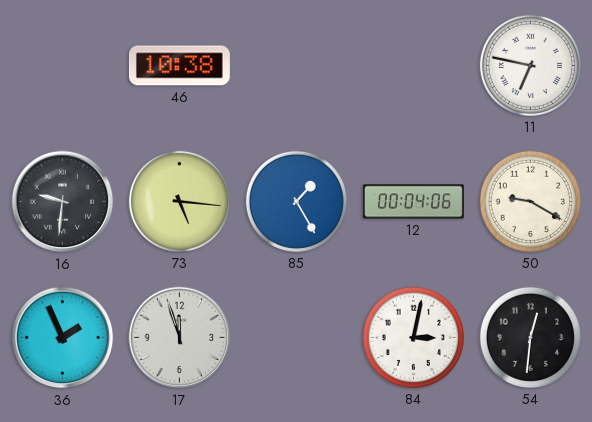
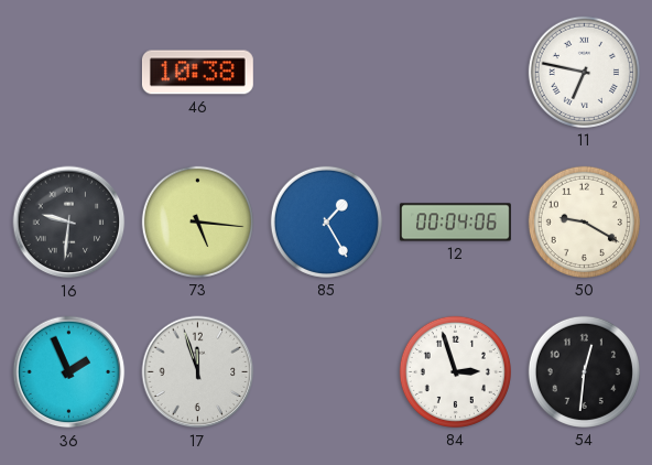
84: 3:02 -> 2:57 (455, 371)
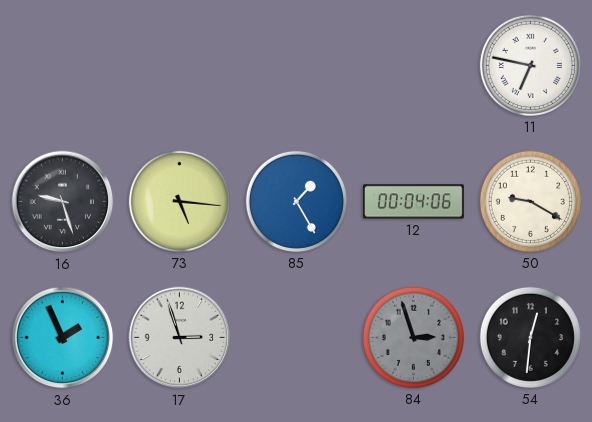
46: 10:38 -> none (197, 73)
16: 9:31 -> 9:27 (63, 202)
17: 11:57 -> 2:57 (180, 338)
84 dial: white -> grey (413, 337)
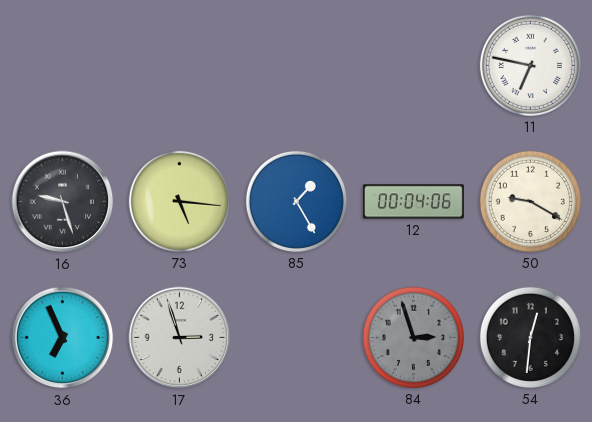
36: 1:56 -> 6:56 (63, 338)
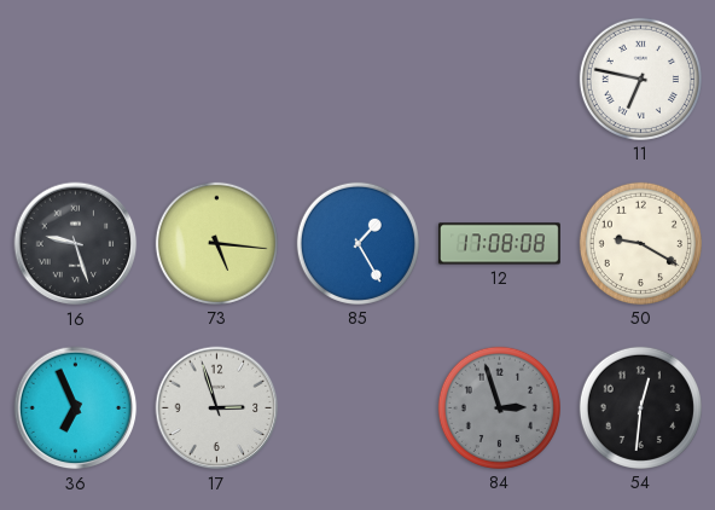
12: 00:04 -> 17:08 (499, 244)
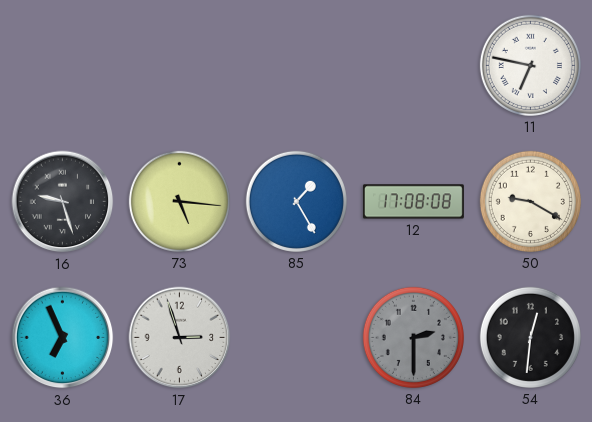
84: 2:57 -> 2:30 (413, 337)
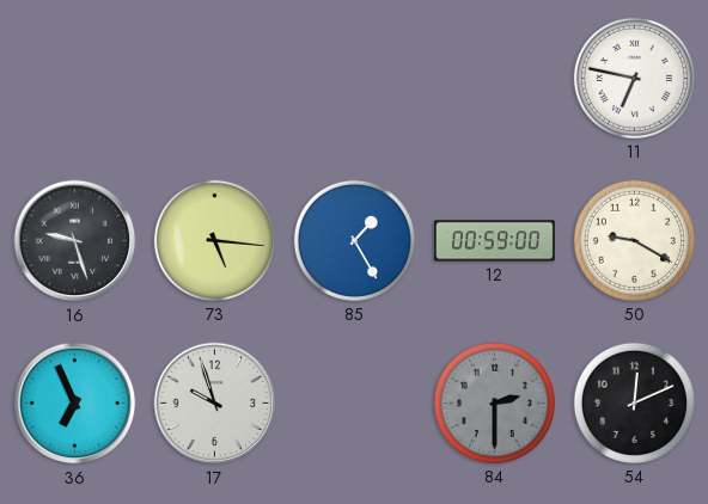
12: 17:08 -> 00:59 (494, 241)
17: 2:57 -> 9:57 (215, 404)
54: 12:31 -> 12:11 (634, 402)
